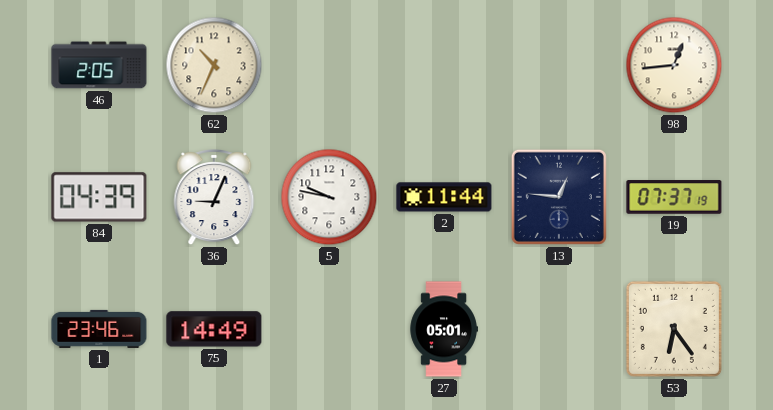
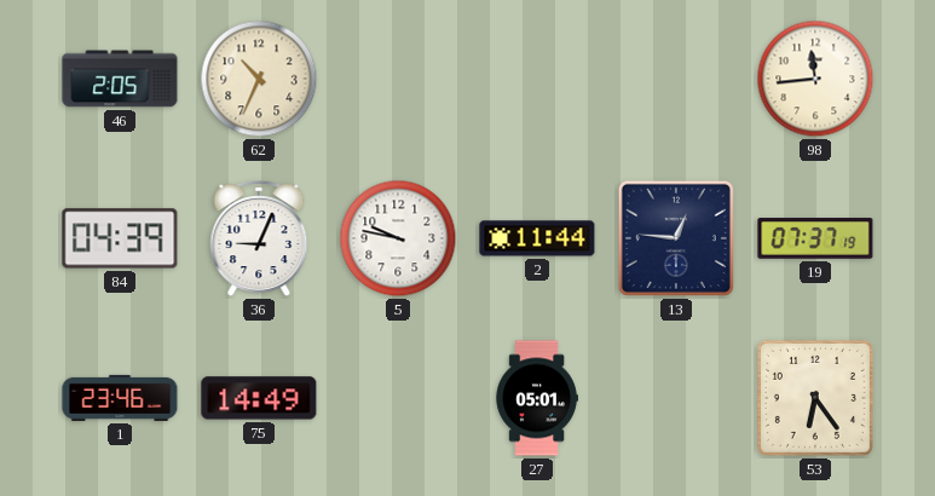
98: 12:44 -> 11:44 (815, 79)
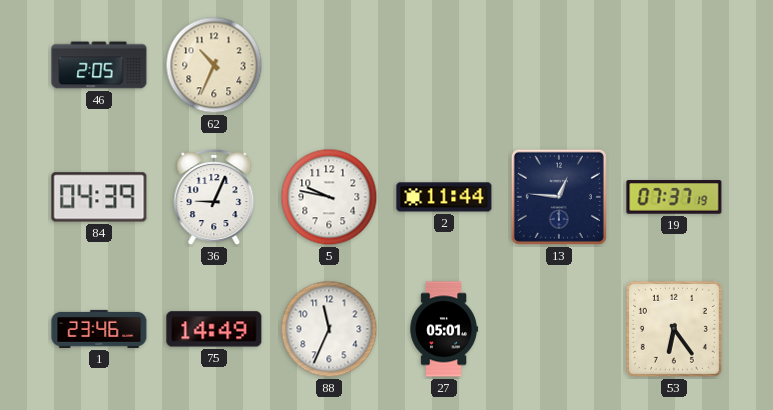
98: 11:44 -> none (815, 79)
88: none -> 11:34 (329, 329)
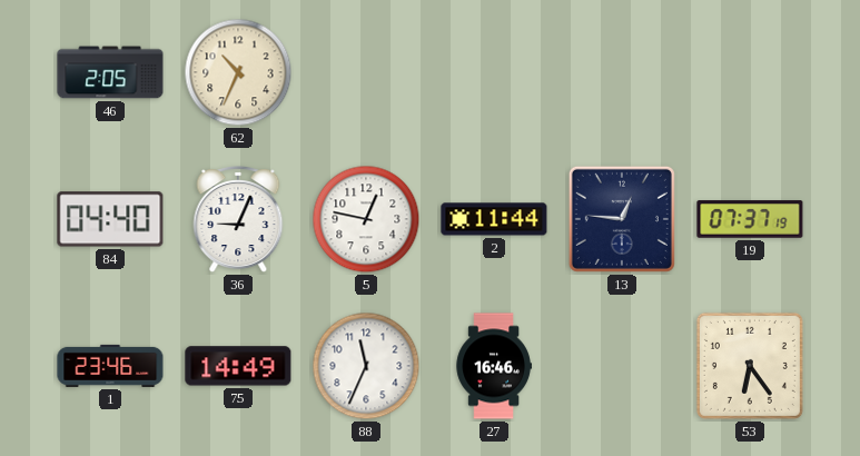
84: 04:39 -> 04:40 (110, 219)
5: 9:47 -> 12:47 (366, 219)
27: 05:01 -> 16:46 (494, 366)
